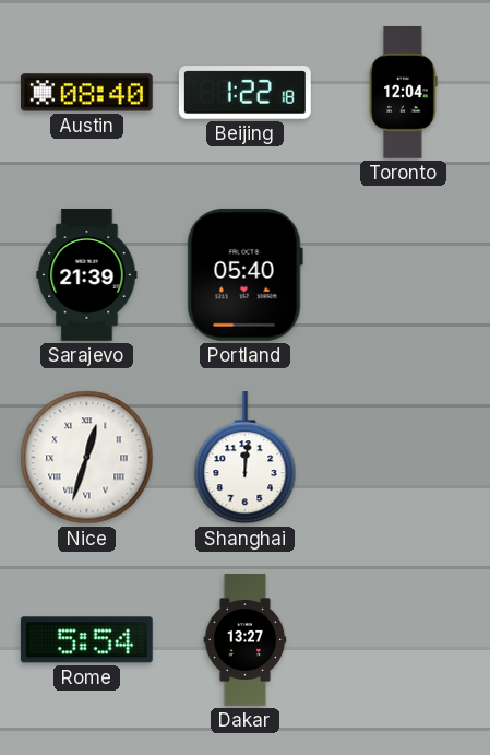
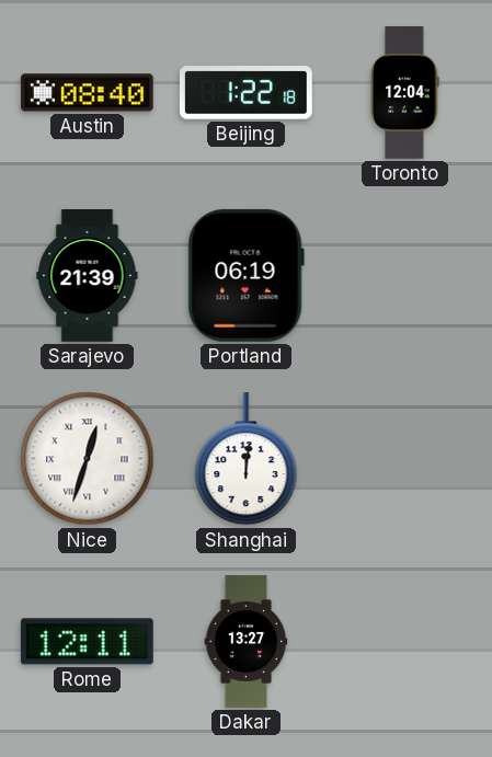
Portland: 05:40 -> 06:19 (245, 275)
Rome: 5:54 -> 12:11 (87, 642)
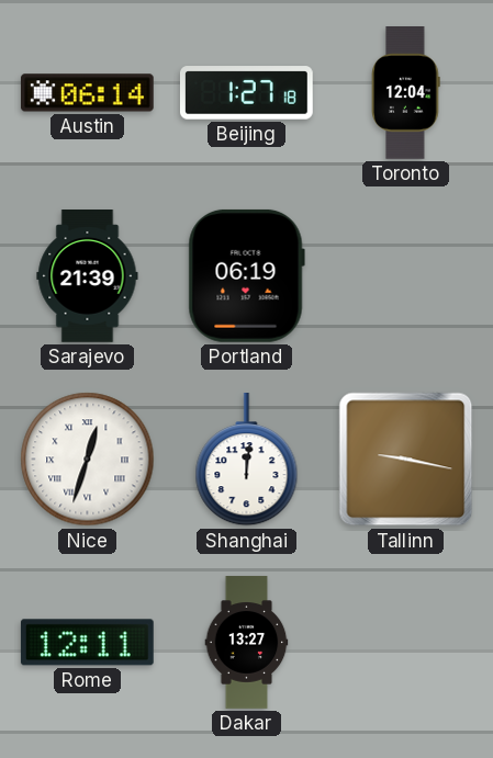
Austin: 08:40 -> 06:14 (87, 93)
Beijing: 1:22 -> 1:27 (246, 93)
Tallinn: none -> 9:17 (406, 460)
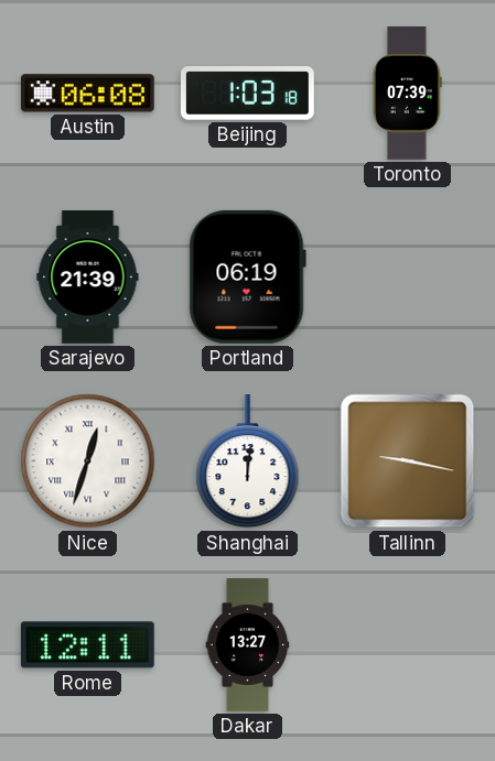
Austin: 06:14 -> 06:08 (87, 94)
Beijing: 1:27 -> 1:03 (247, 94)
Toronto: 12:04 -> 07:39 (408, 94)
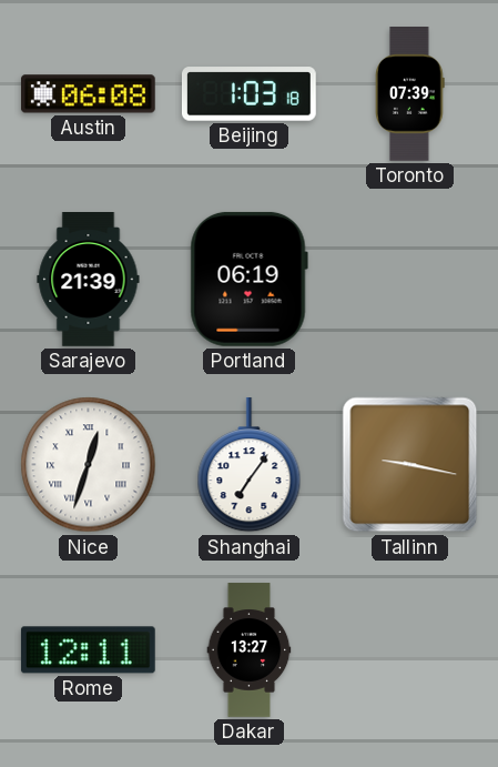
Shanghai: 12:01 -> 7:06 (250, 466)
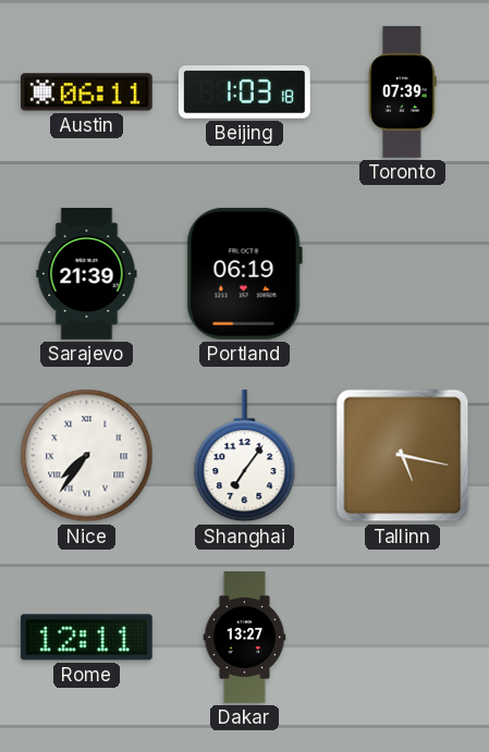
Austin: 06:08 -> 06:11 (86, 93)
Nice: 12:33 -> 7:36 (87, 456)
Tallinn: 9:17 -> 5:17 (403, 456)
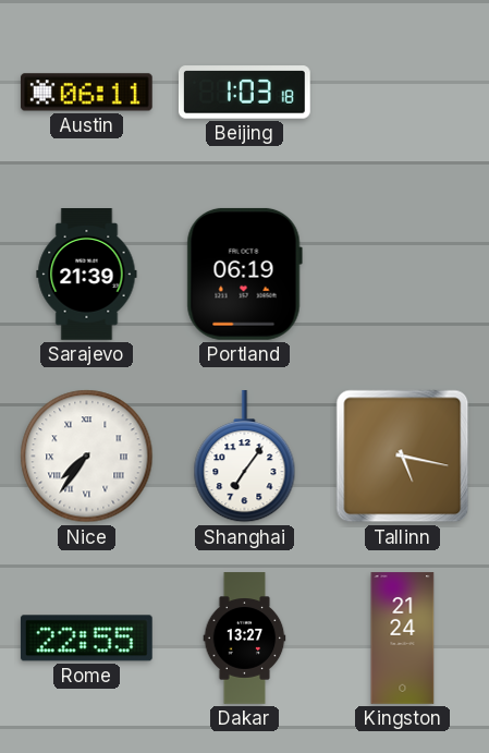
Toronto: 07:39 -> none (403, 93)
Rome: 12:11 -> 22:55 (86, 639)
Kingston: none -> 21:24 (403, 639)
